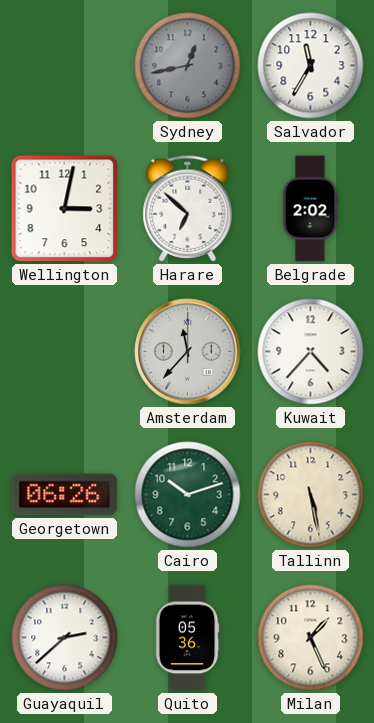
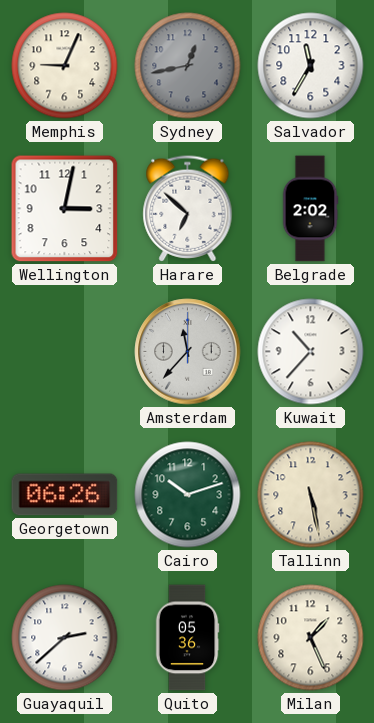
Memphis: none -> 9:04 (65, 66)
Kuwait: 4:37 -> 10:37 (311, 352)
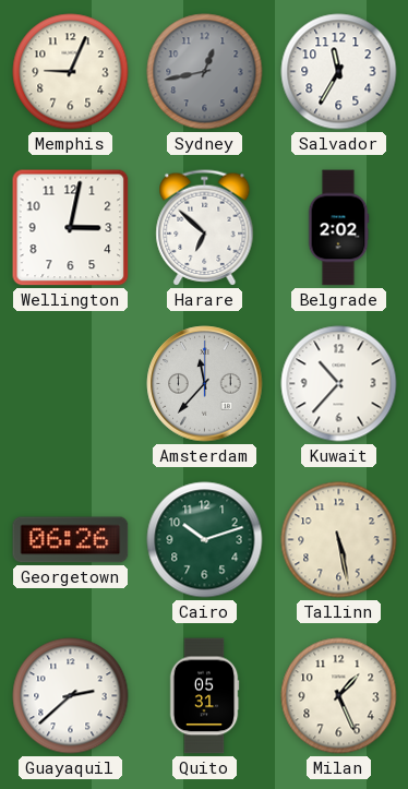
Quito: 05:36 -> 05:31 (204, 696)
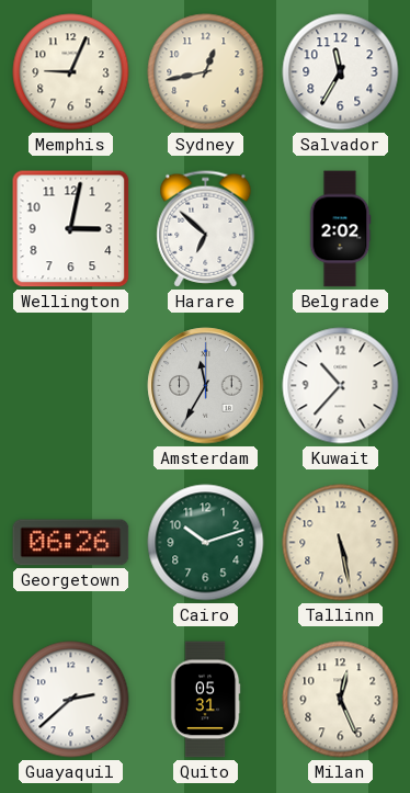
Sydney dial: grey -> cream (206, 72)
Amsterdam: 11:37 -> 11:35 (206, 386)
Milan: 1:26 -> 12:26 (341, 700)
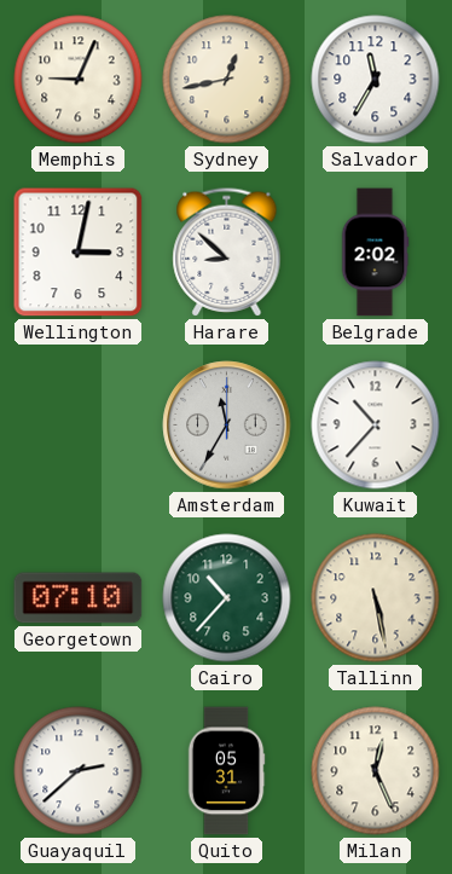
Harare: 6:52 -> 8:52 (227, 253)
Georgetown: 06:26 -> 07:10 (79, 598)
Cairo: 10:12 -> 10:37 (227, 598)
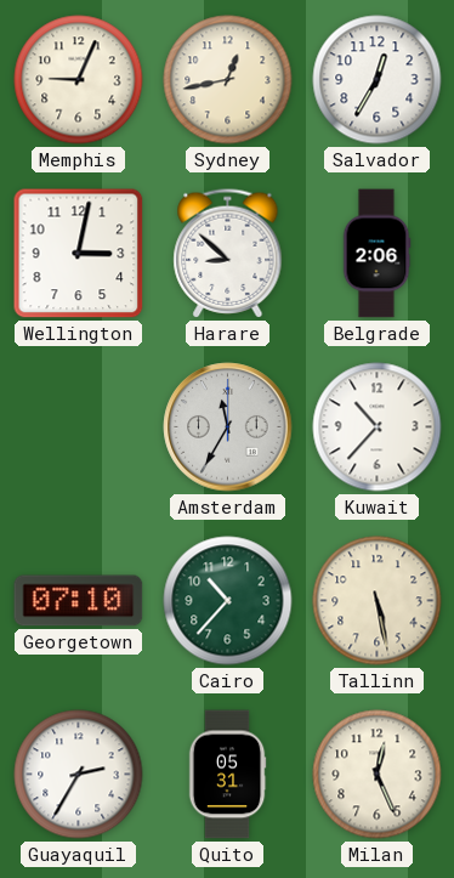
Salvador: 11:35 -> 12:35 (378, 80)
Belgrade: 2:02 -> 2:06 (376, 254)
Guayaquil: 2:38 -> 2:35 (79, 775)
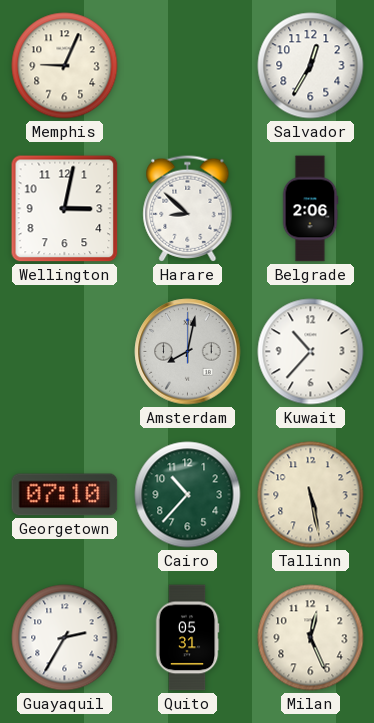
Sydney: 12:43 -> none (228, 80)
Amsterdam: 11:35 -> 8:02 (188, 352)
